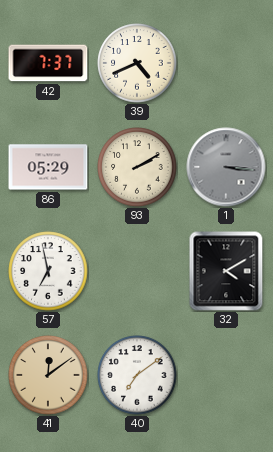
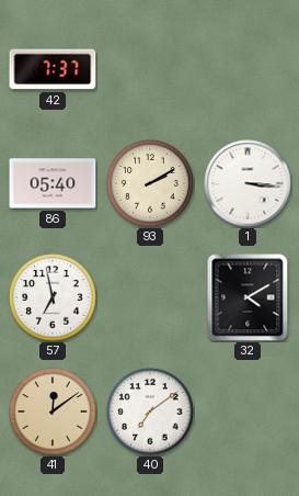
39: 4:41 -> none (137, 63)
86: 05:29 -> 05:40 (53, 183)
1 dial: grey -> white (248, 183)
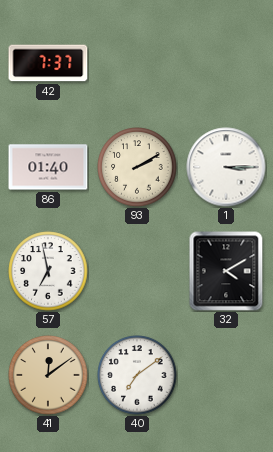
86: 05:40 -> 01:40 (48, 167)
1: 3:16 -> 3:15 (226, 167)
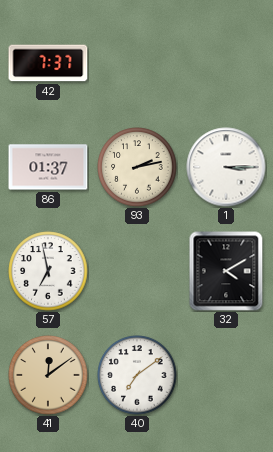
86: 01:40 -> 01:37 (48, 167)
93: 2:10 -> 2:13 (137, 167)
